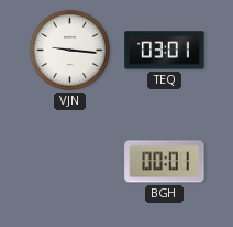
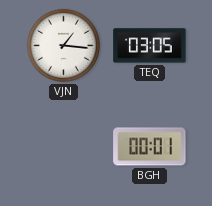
VJN: 9:16 -> 1:16 (63, 45)
TEQ: 03:01 -> 03:05 (150, 46)
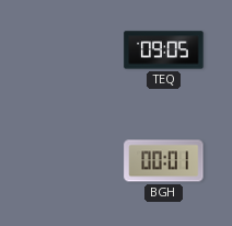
VJN: 1:16 -> none (63, 45)
TEQ: 03:05 -> 09:05 (164, 50)
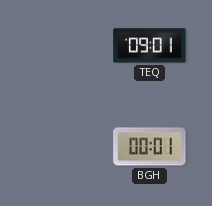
TEQ: 09:05 -> 09:01 (150, 46)
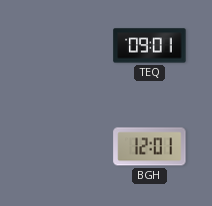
BGH: 00:01 -> 12:01 (150, 147)
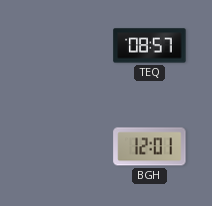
TEQ: 09:01 -> 08:57 (150, 46)
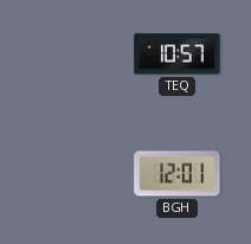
TEQ: 08:57 -> 10:57 (178, 54)
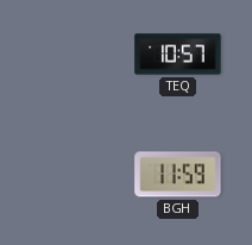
BGH: 12:01 -> 11:59 (178, 175)
